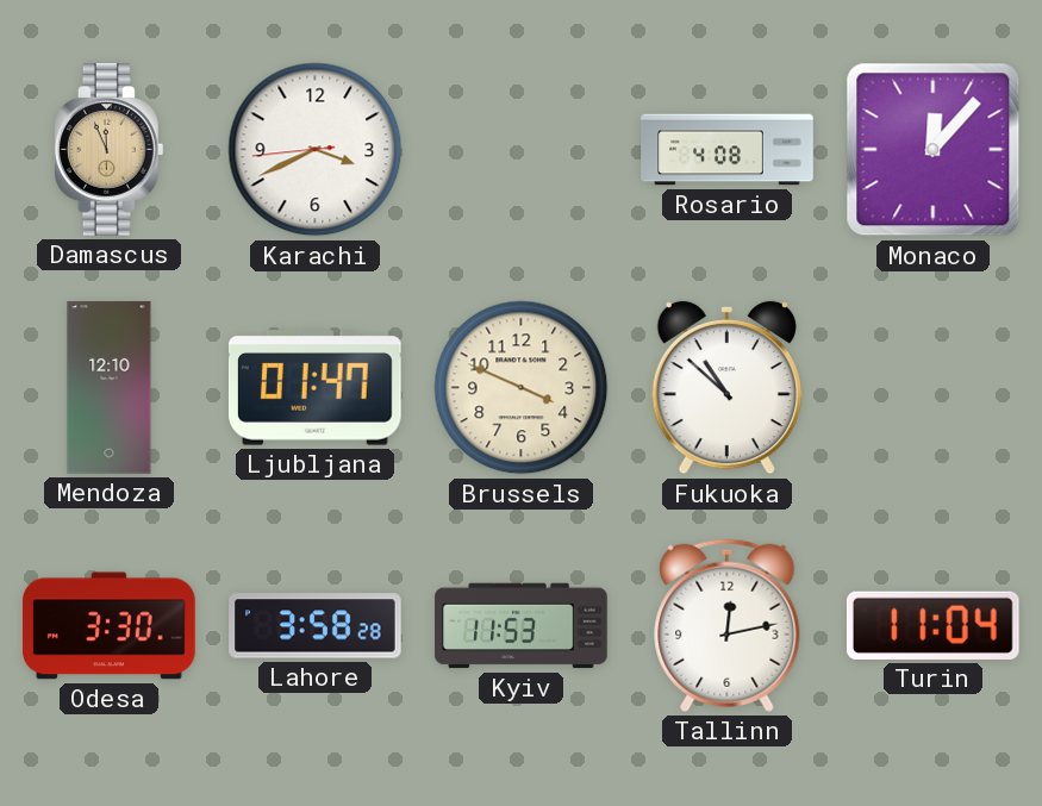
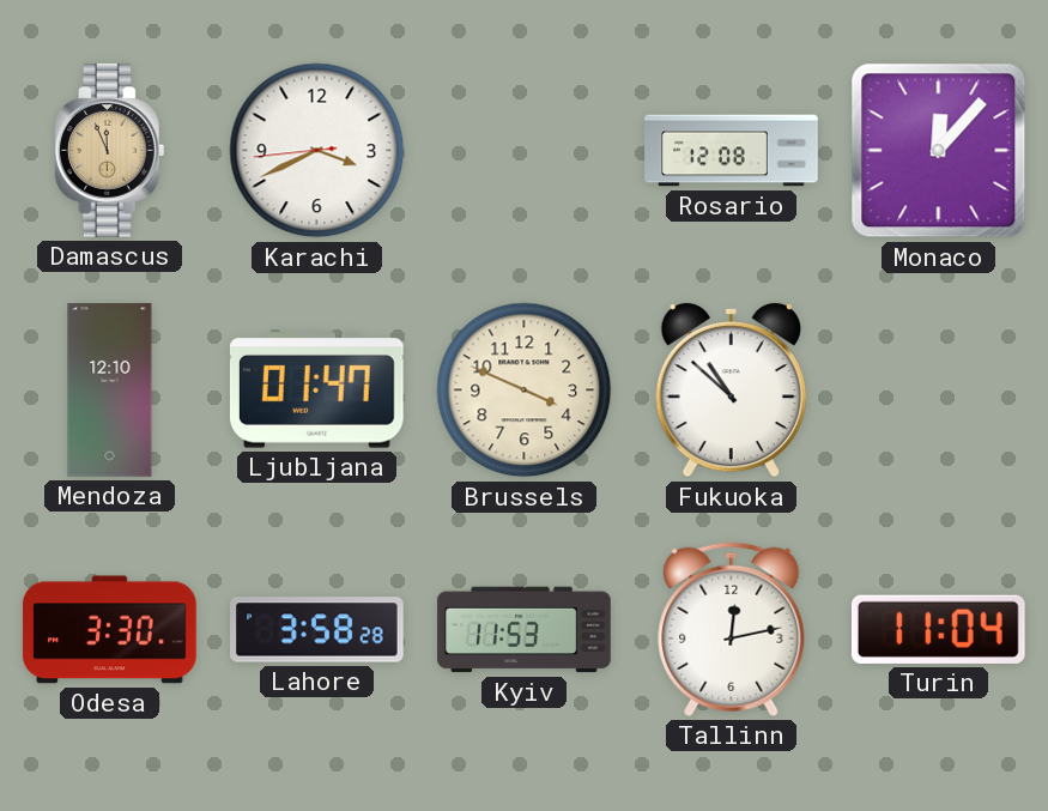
Rosario: 4:08 -> 12:08 (732, 151)
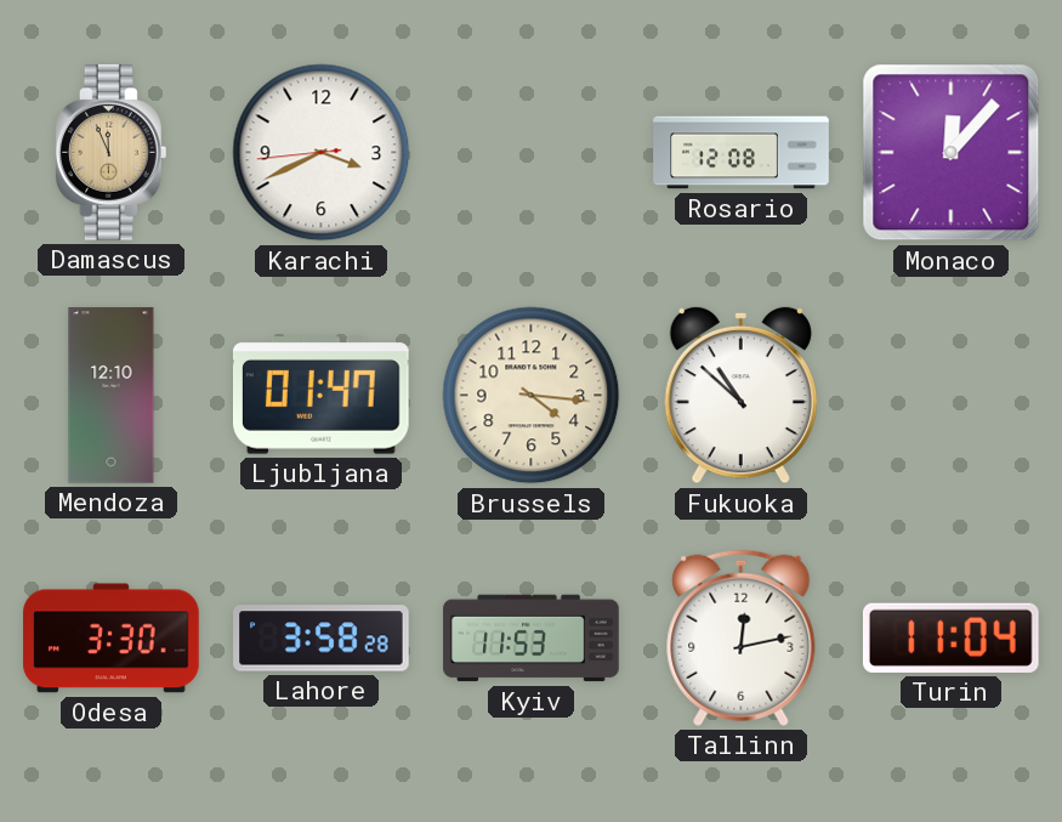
Brussels: 3:49 -> 4:16 (532, 396)
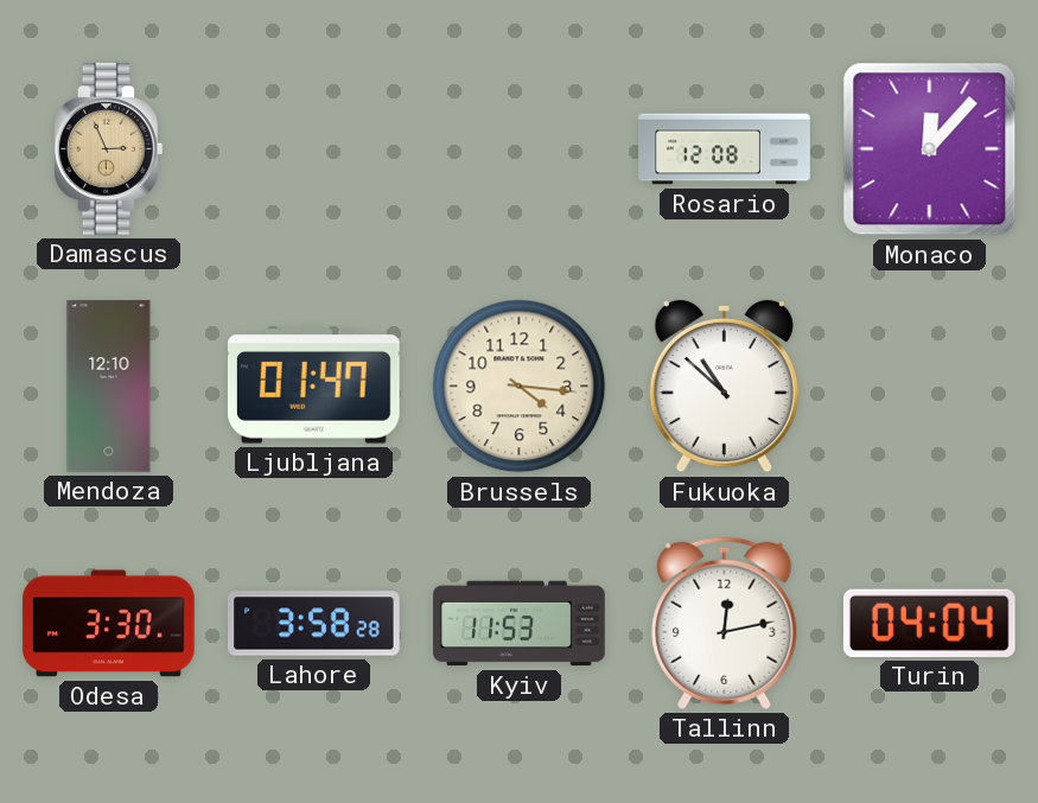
Damascus: 11:56 -> 2:56 (108, 149)
Karachi: 3:40 -> none (322, 153)
Turin: 11:04 -> 04:04 (929, 623)
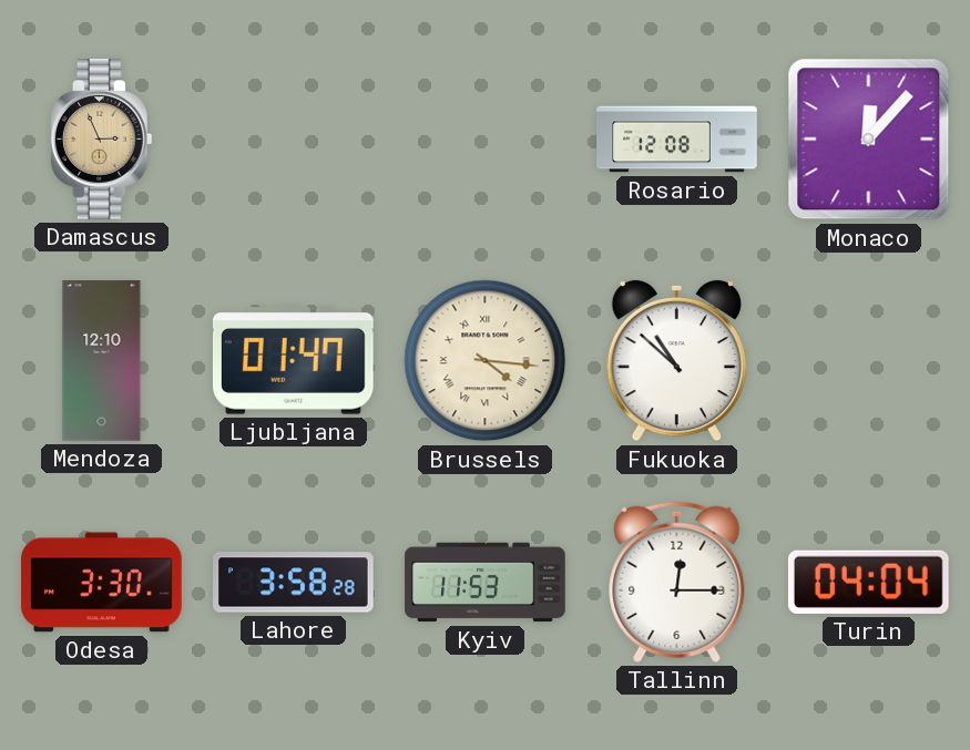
Brussels numerals: Arabic -> Roman (486, 361)
Tallinn: 12:13 -> 12:15 (677, 582)
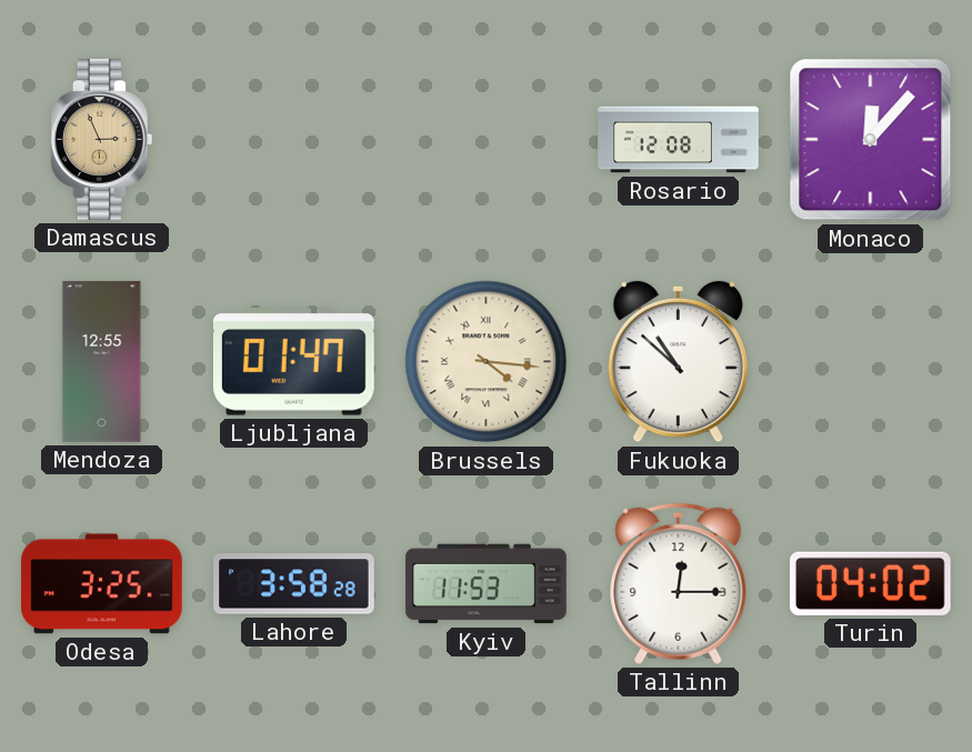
Mendoza: 12:10 -> 12:55 (102, 362)
Odesa: 3:30 -> 3:25 (102, 584)
Turin: 04:04 -> 04:02 (870, 583)
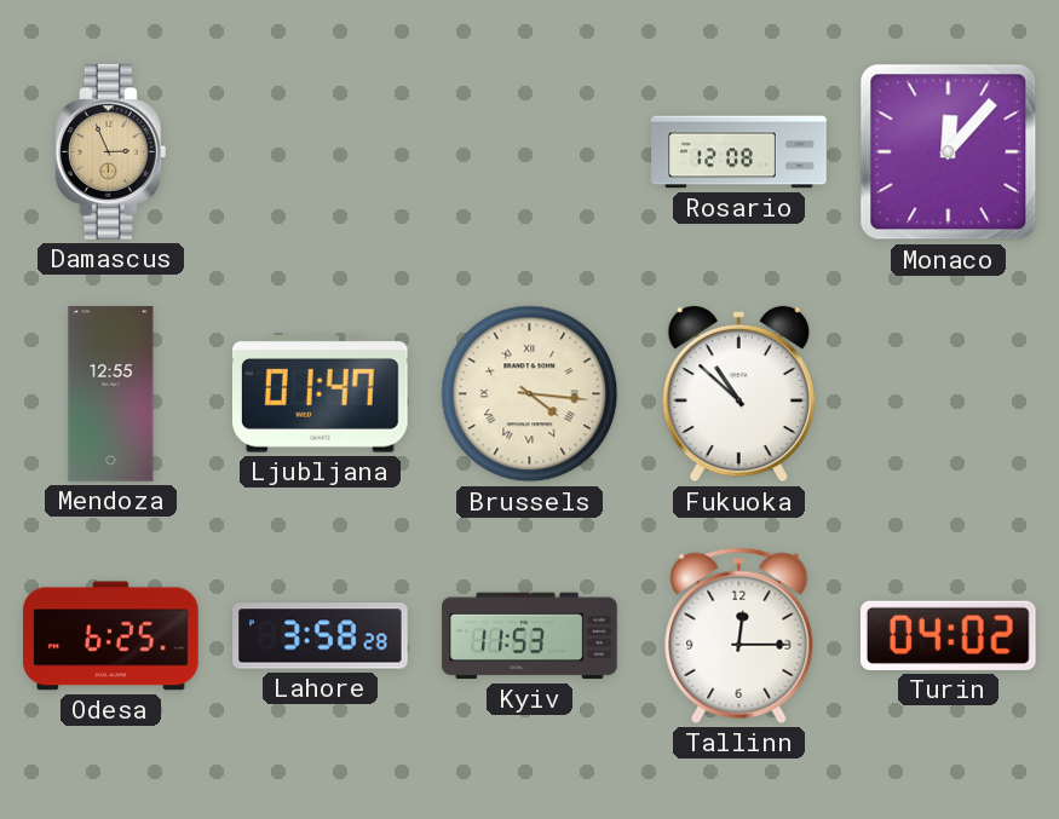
Odesa: 3:25 -> 6:25 (111, 636)
